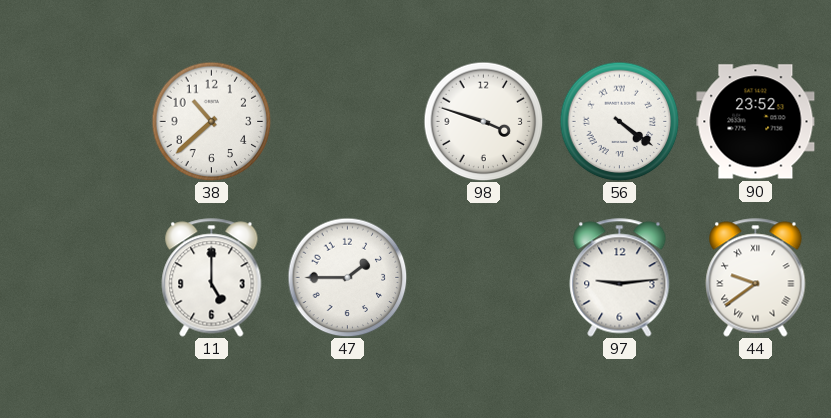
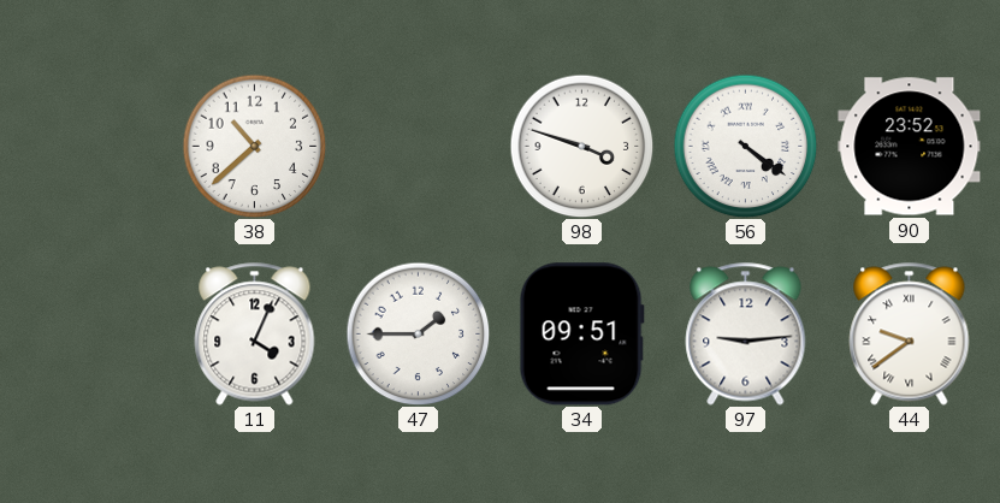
11: 5:00 -> 4:04 (255, 335)
34: none -> 09:51 (581, 335)
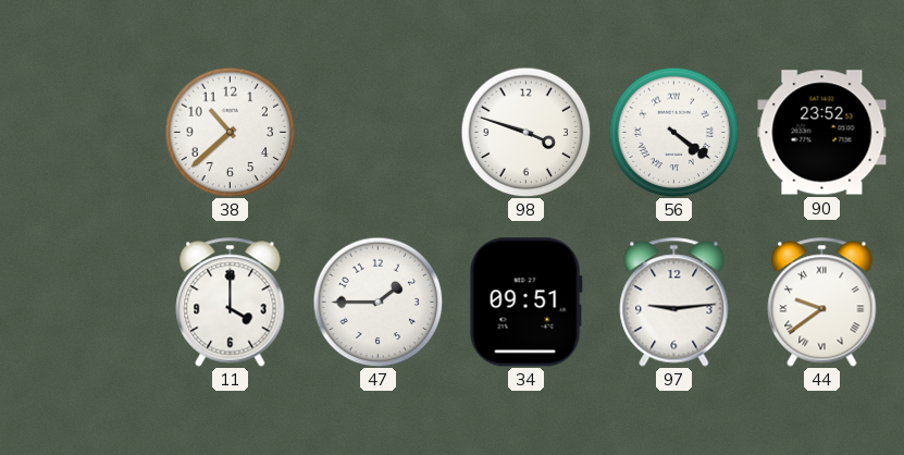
11: 4:04 -> 4:00 (231, 303)
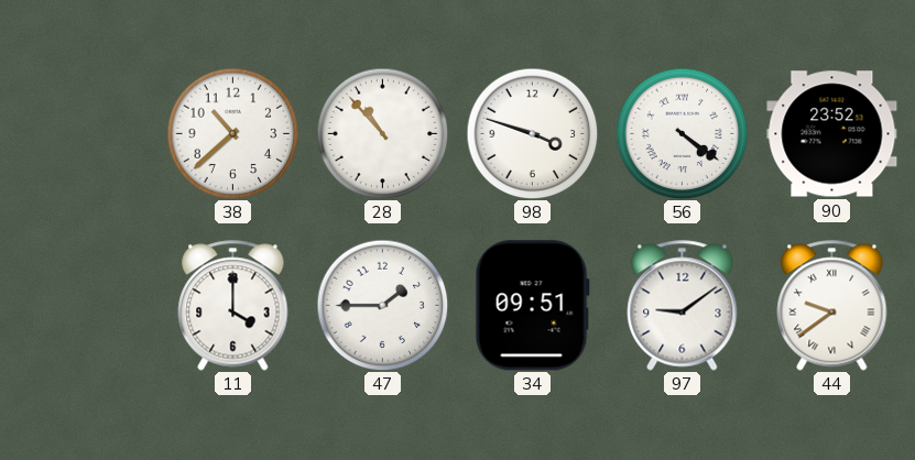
28: none -> 10:53 (382, 133)
97: 9:14 -> 9:09 (683, 306)
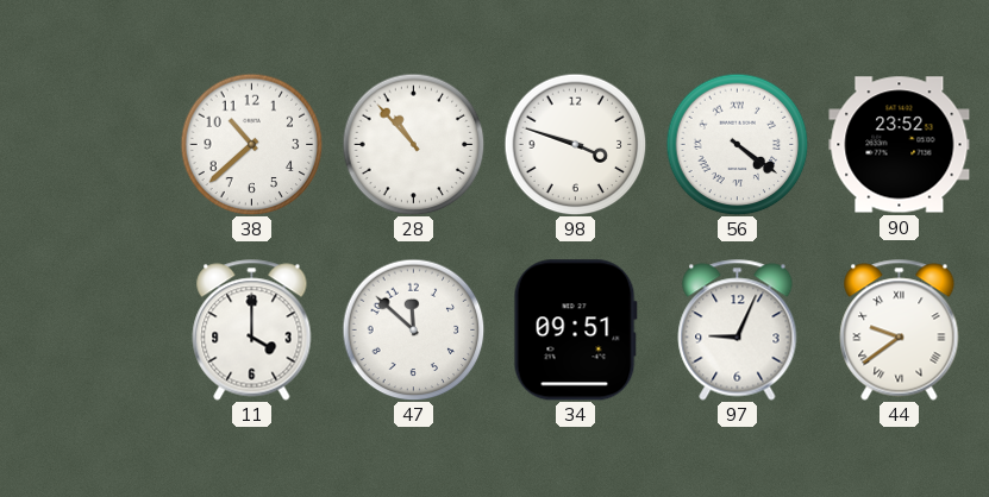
47: 1:45 -> 11:52 (413, 329)
97: 9:09 -> 9:04 (738, 331)
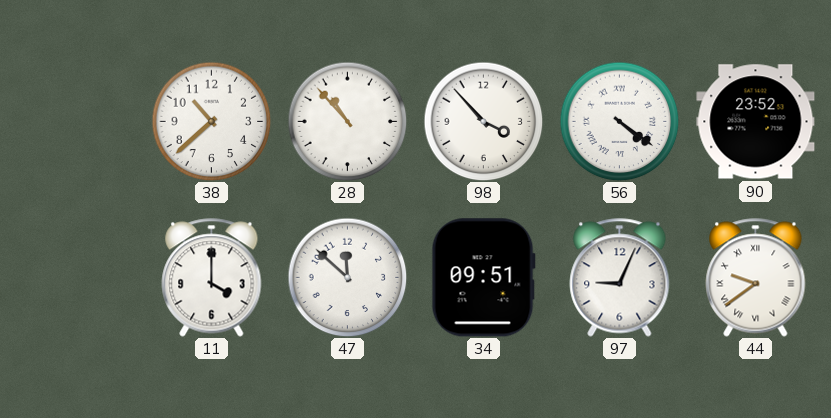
98: 3:48 -> 3:53 (483, 121)
